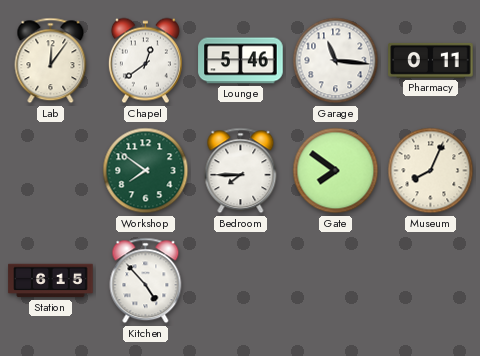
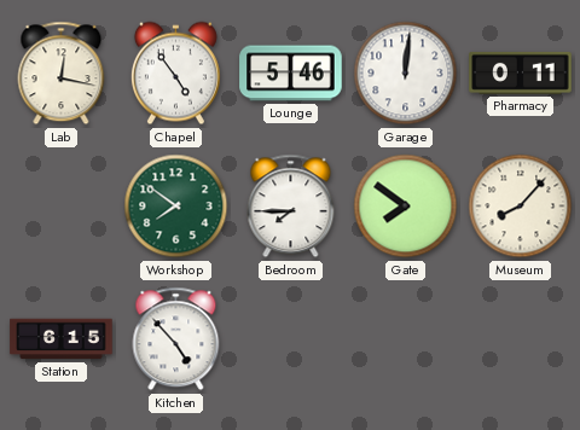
Lab: 12:06 -> 12:17 (62, 74)
Chapel: 12:39 -> 4:54 (175, 74)
Garage: 11:16 -> 12:01 (406, 74)
Museum: 8:04 -> 8:07 (521, 207)
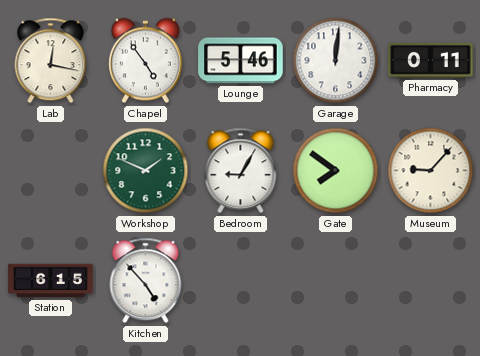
Workshop: 7:51 -> 1:49 (146, 171)
Bedroom: 7:45 -> 9:05 (241, 171)
Museum: 8:07 -> 9:07 (431, 171)
